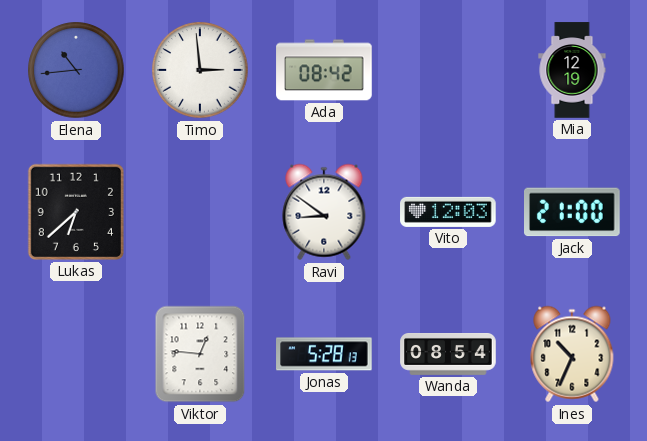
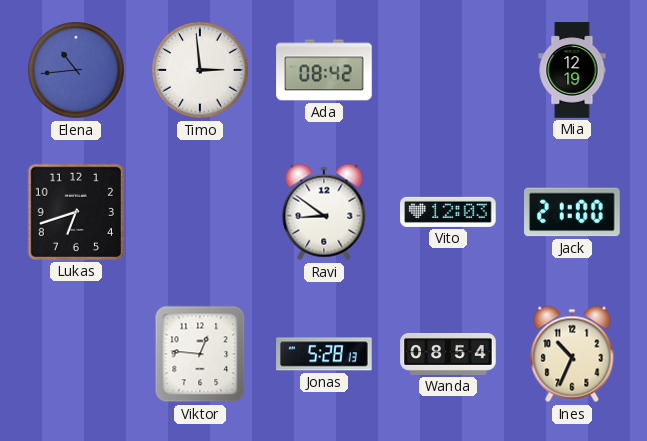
Lukas: 6:38 -> 6:42 (76, 212)
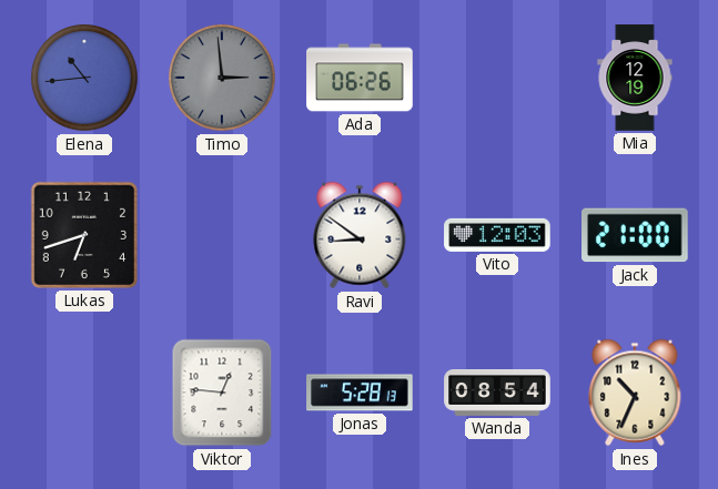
Timo dial: white -> grey (222, 78)
Ada: 08:42 -> 06:26 (360, 78)
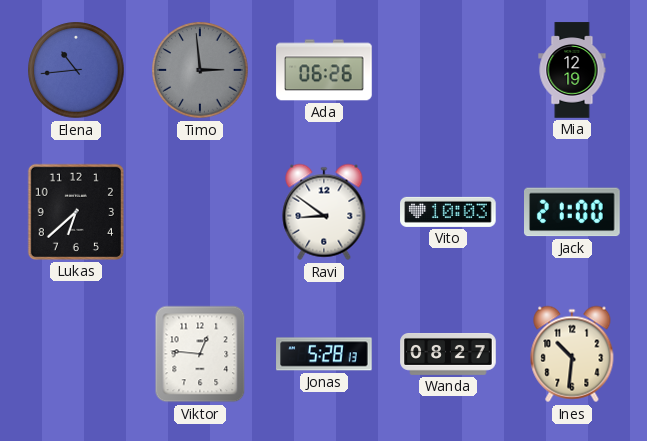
Lukas: 6:42 -> 6:38 (76, 212)
Vito: 12:03 -> 10:03 (448, 212)
Wanda: 08:54 -> 08:27 (448, 355)
Ines: 10:34 -> 10:31 (572, 354)
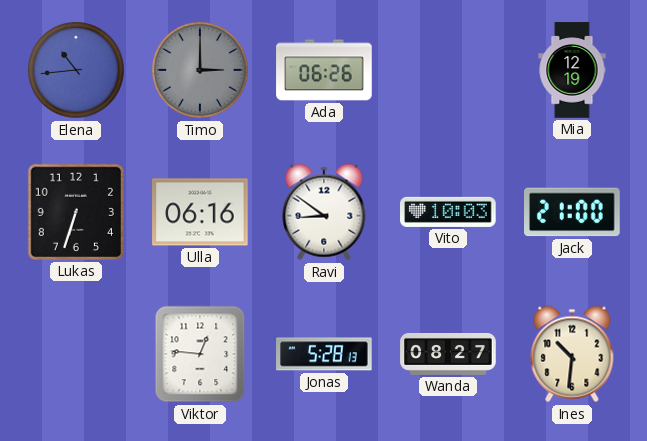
Timo: 2:59 -> 3:00 (200, 70)
Lukas: 6:38 -> 6:33 (76, 212)
Ulla: none -> 06:16 (200, 212)
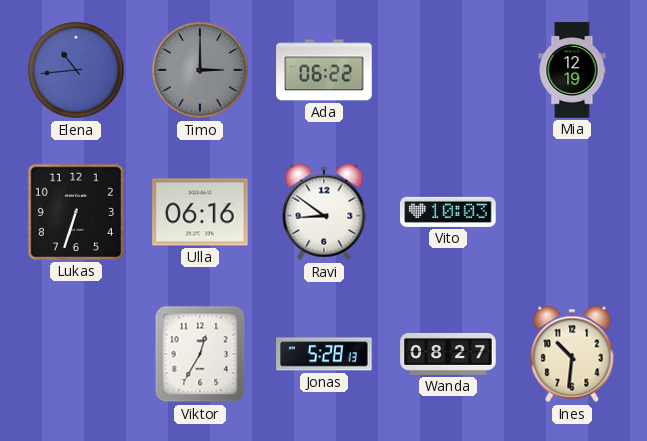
Ada: 06:26 -> 06:22 (324, 70)
Jack: 21:00 -> none (573, 212)
Viktor: 12:46 -> 12:35 (200, 354)
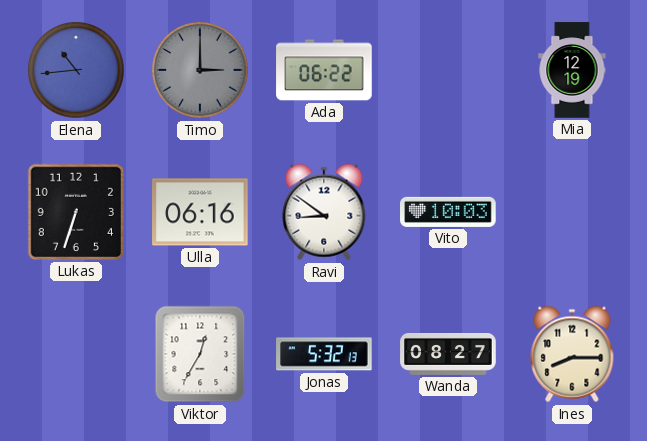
Jonas: 5:28 -> 5:32 (324, 354)
Ines: 10:31 -> 8:15 (572, 354)
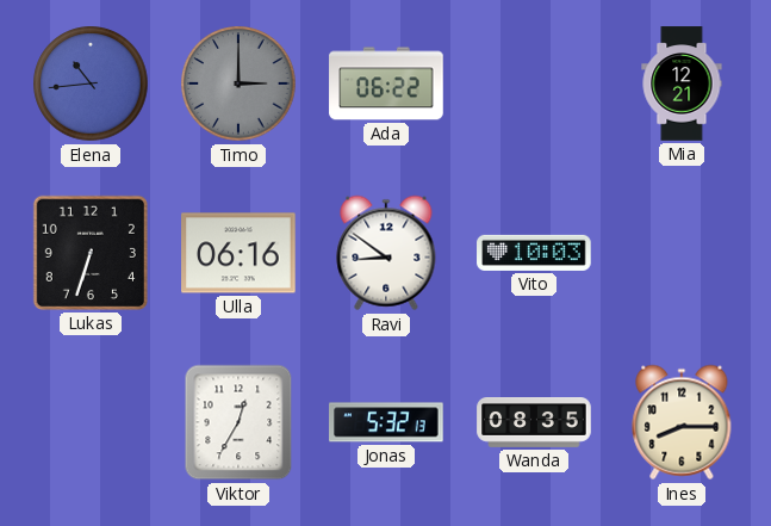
Mia: 12:19 -> 12:21 (682, 83)
Wanda: 08:27 -> 08:35 (534, 423)
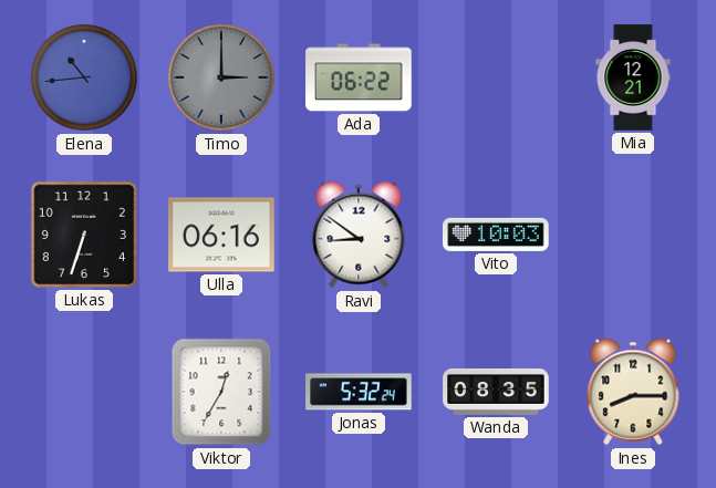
Jonas: 5:32:13 -> 5:32:24 (359, 392)
